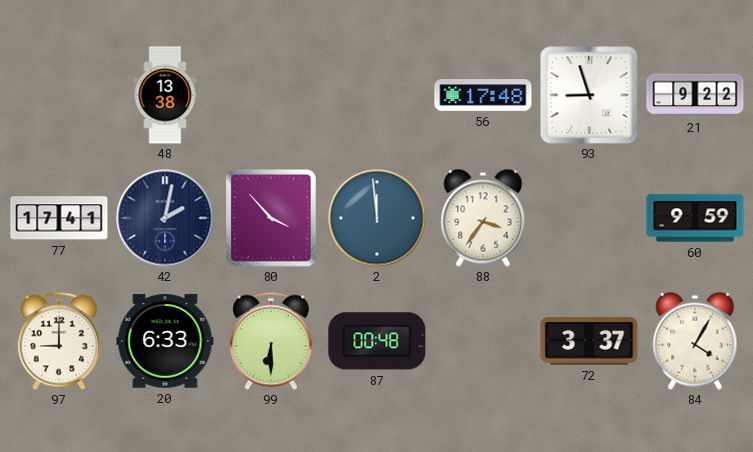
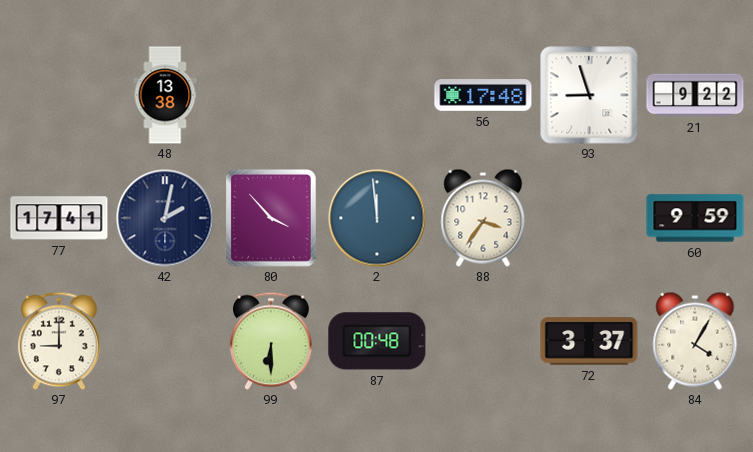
20: 6:33 -> none (165, 341)
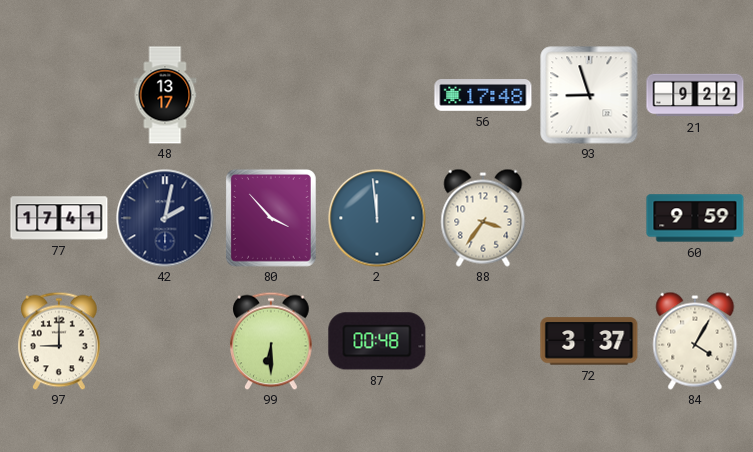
48: 13:38 -> 13:17 (165, 95)
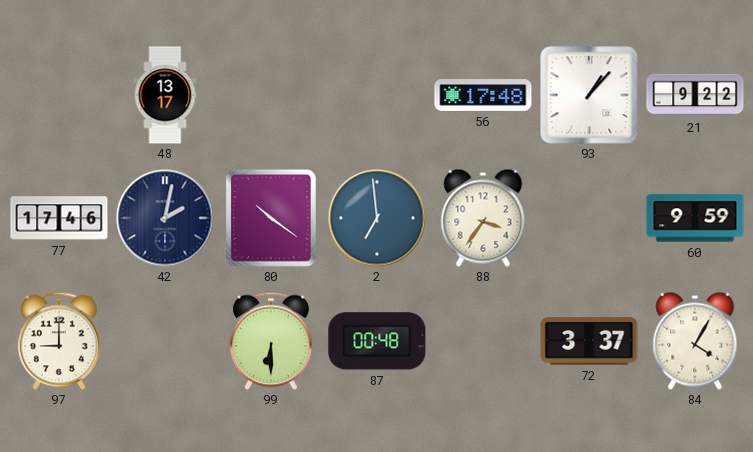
93: 8:57 -> 1:07 (589, 95)
77: 17:41 -> 17:46 (59, 218)
80: 3:53 -> 10:21 (271, 218)
2: 11:59 -> 6:59 (377, 218)
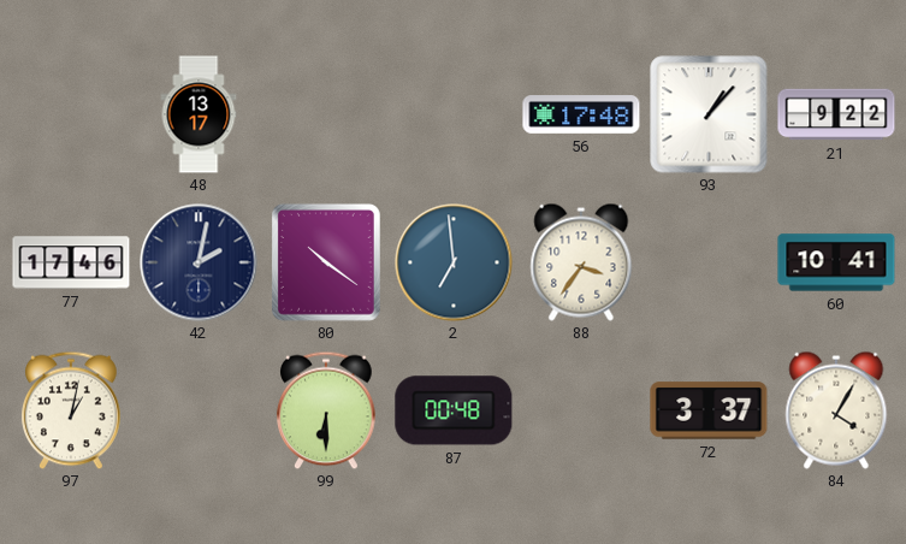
60: 9:59 -> 10:41 (836, 262)
97: 9:00 -> 1:02 (72, 410)
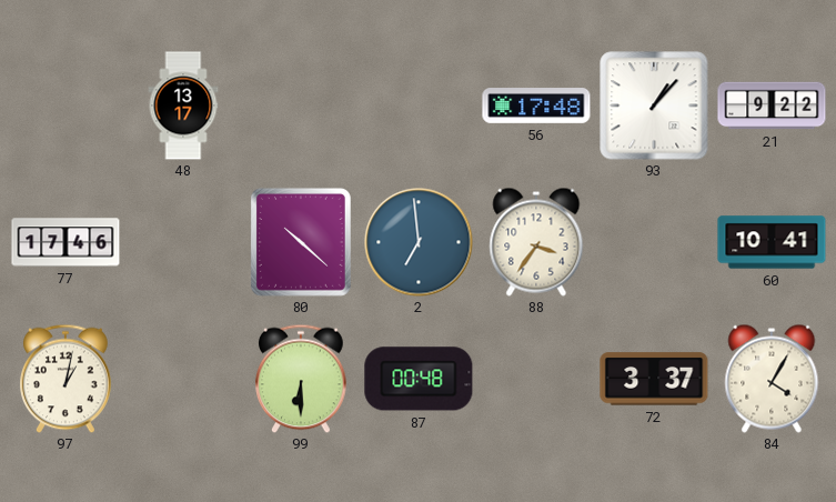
42: 2:02 -> none (199, 262)
80: 10:21 -> 10:22 (301, 242)
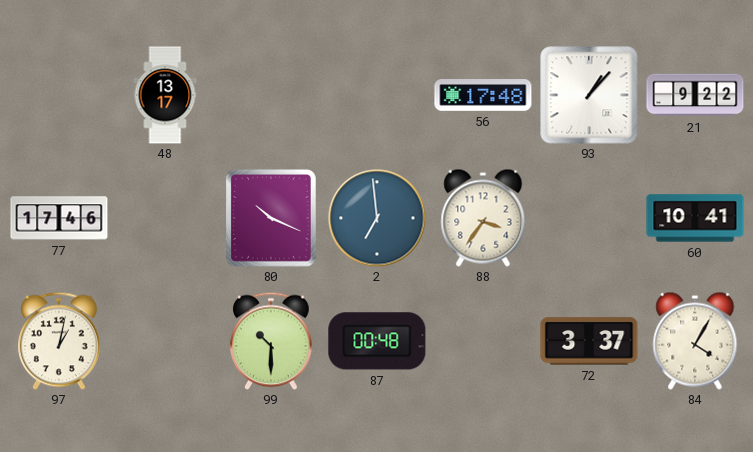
80: 10:22 -> 10:19 (271, 218)
99: 6:30 -> 10:30 (272, 341)
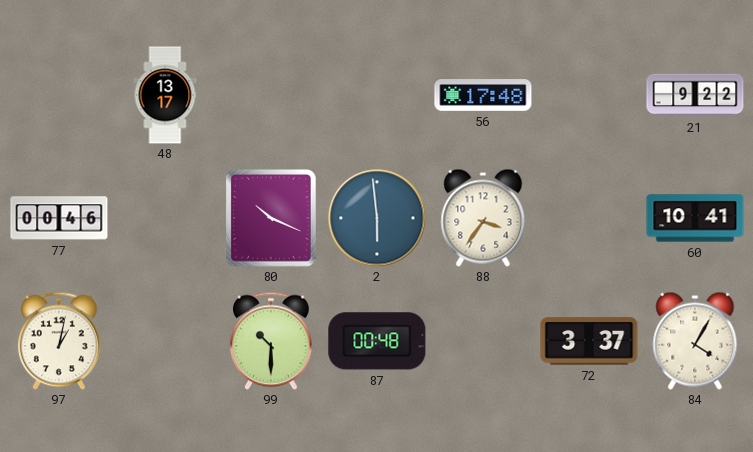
93: 1:07 -> none (589, 95)
77: 17:46 -> 00:46 (59, 218)
2: 6:59 -> 5:59 (377, 218)
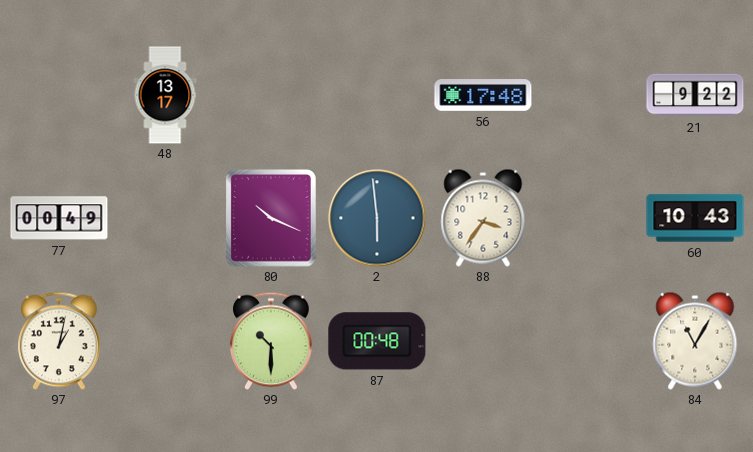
77: 00:46 -> 00:49 (59, 218)
60: 10:41 -> 10:43 (695, 218)
72: 3:37 -> none (589, 341)
84: 4:05 -> 11:05 (695, 341)
